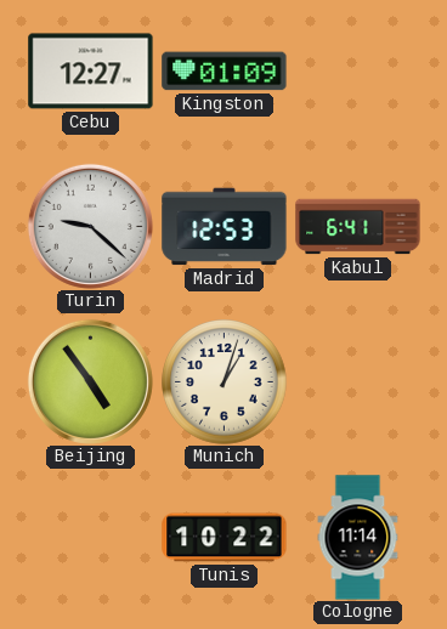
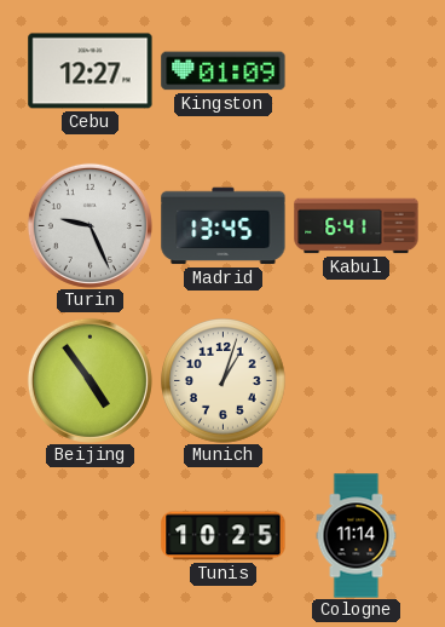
Turin: 9:22 -> 9:26 (89, 225)
Madrid: 12:53 -> 13:45 (224, 226)
Tunis: 10:22 -> 10:25 (224, 536)
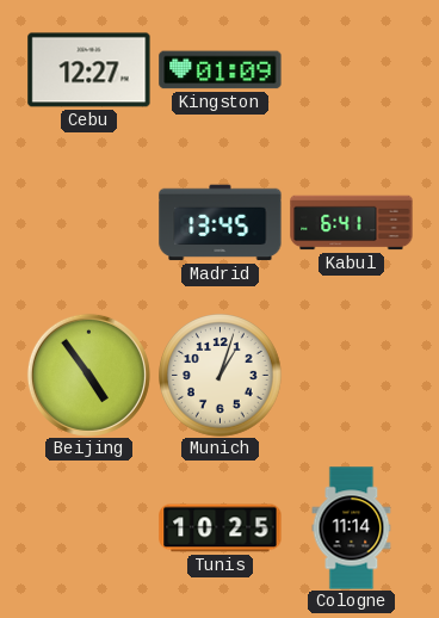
Turin: 9:26 -> none (89, 225)
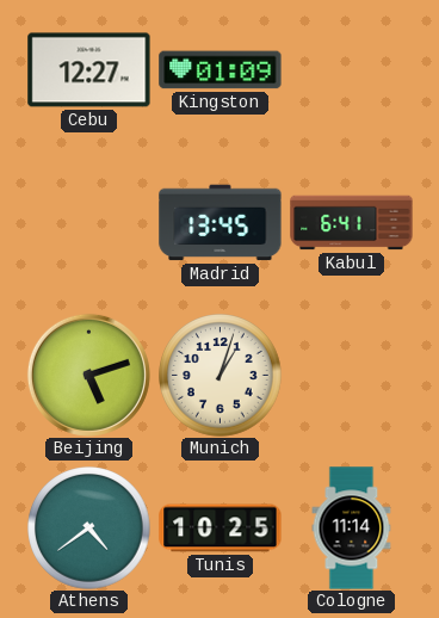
Beijing: 4:54 -> 5:12 (88, 375)
Athens: none -> 4:39 (89, 529)
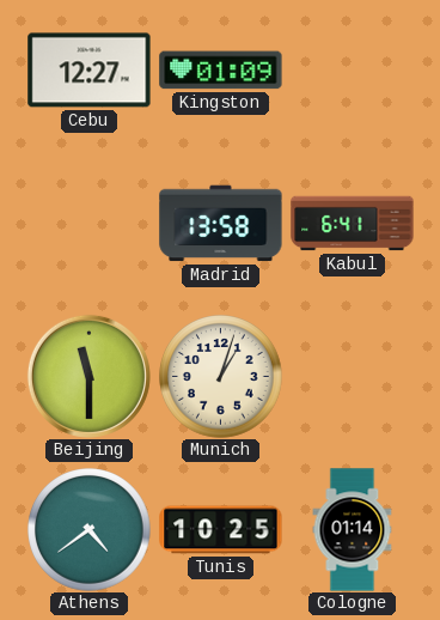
Madrid: 13:45 -> 13:58 (221, 224)
Beijing: 5:12 -> 11:30 (88, 376)
Cologne: 11:14 -> 01:14 (353, 530)
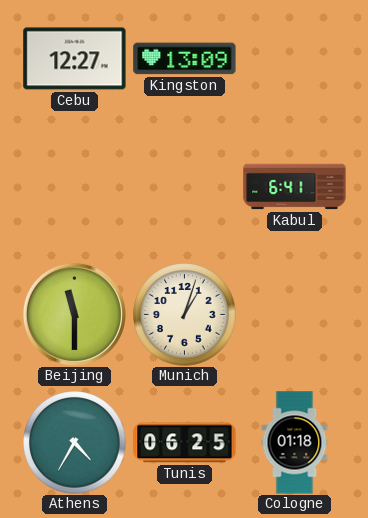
Kingston: 01:09 -> 13:09 (185, 59)
Madrid: 13:58 -> none (221, 224)
Athens: 4:39 -> 4:35 (75, 443)
Tunis: 10:25 -> 06:25 (185, 443)
Cologne: 01:14 -> 01:18 (295, 443)
